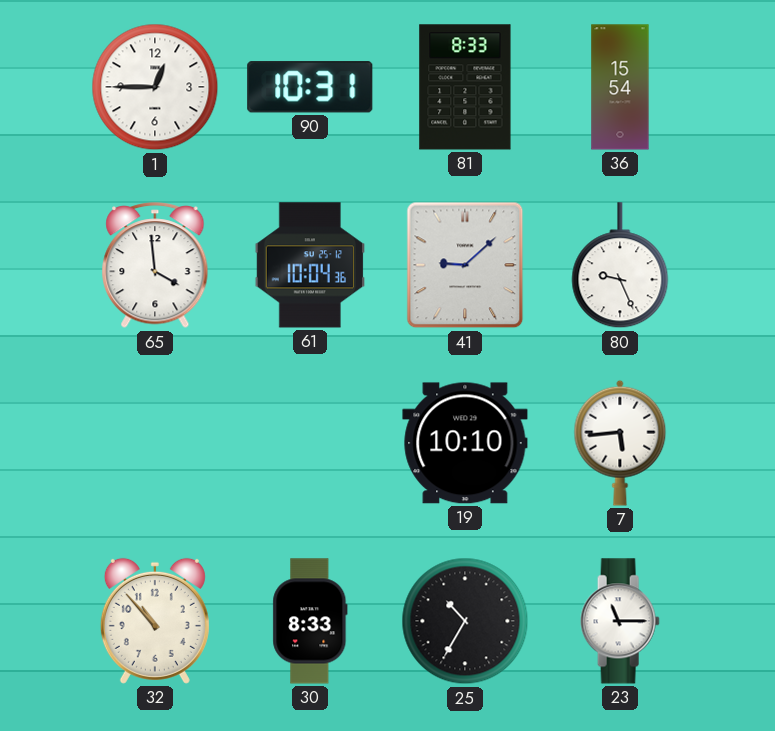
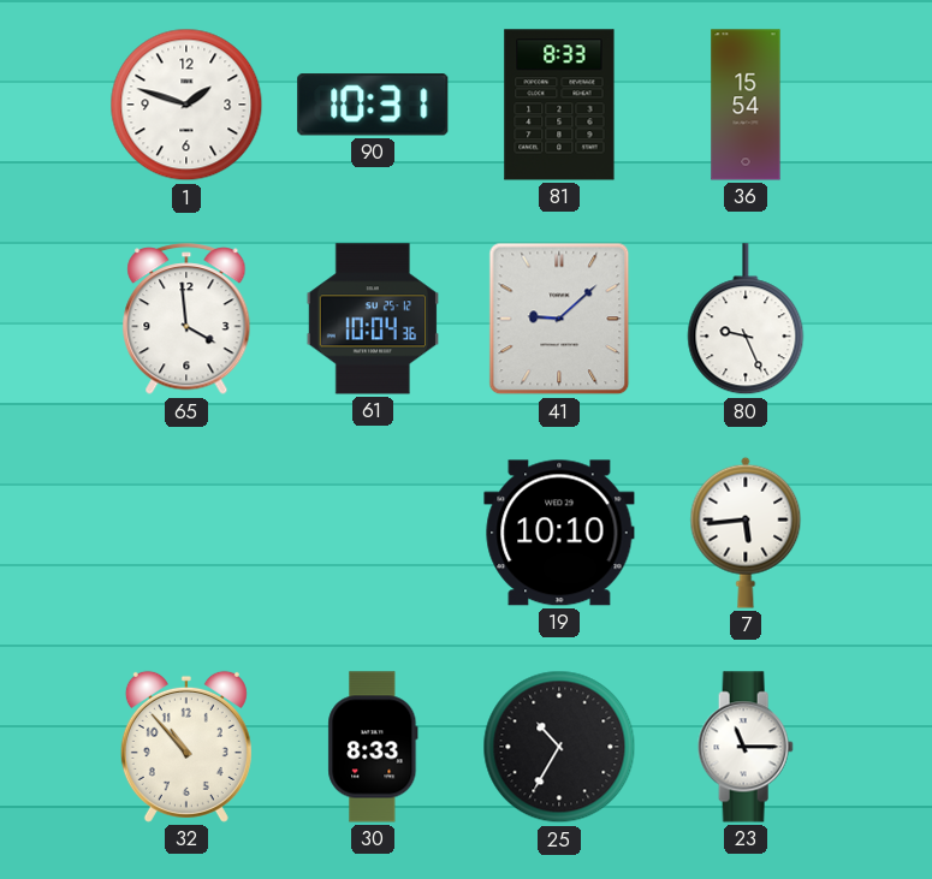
1: 12:45 -> 1:48 (186, 105)
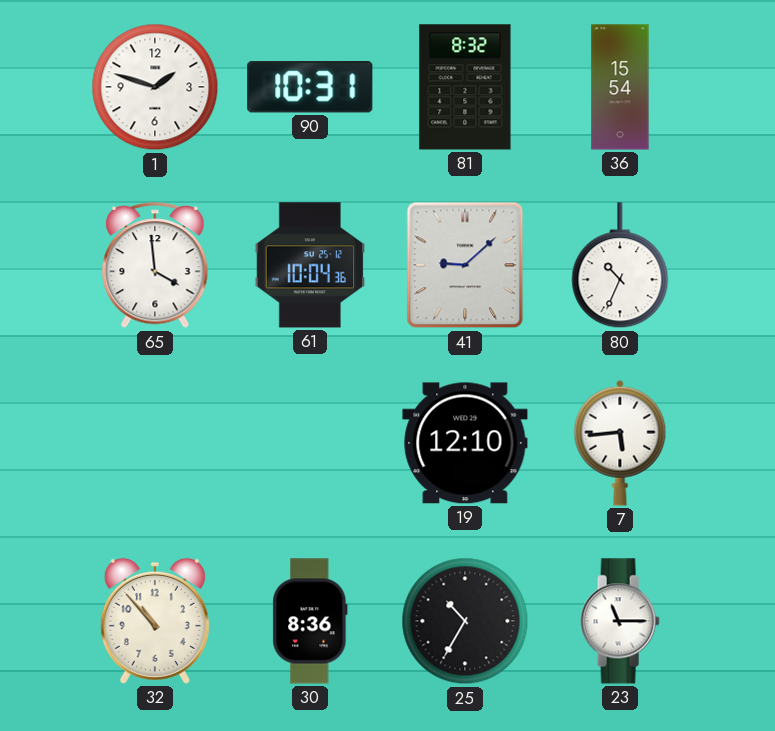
81: 8:33 -> 8:32 (465, 87)
80: 9:26 -> 10:34 (620, 266)
19: 10:10 -> 12:10 (465, 443)
30: 8:33 -> 8:36 (310, 621)
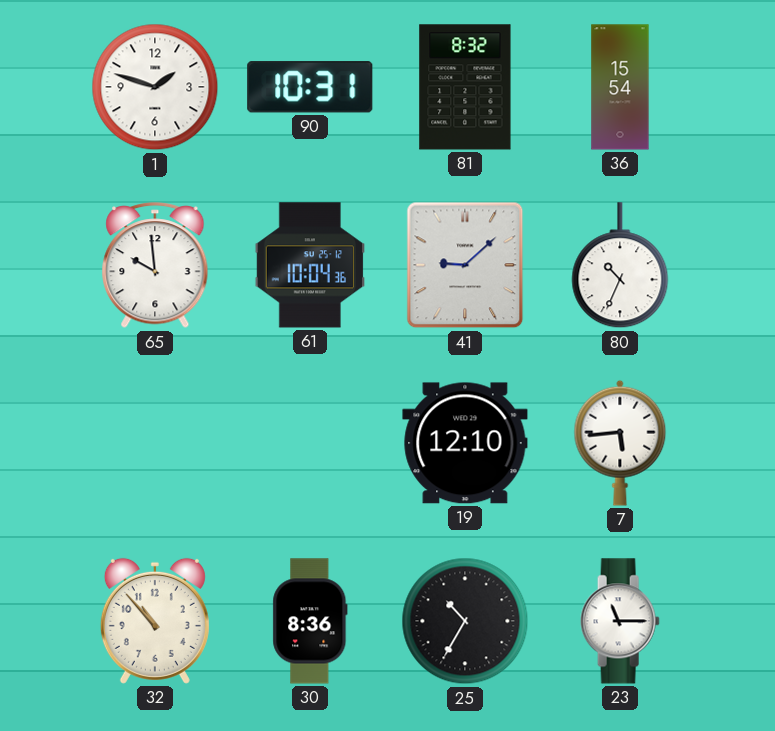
65: 3:59 -> 9:59 (155, 266)
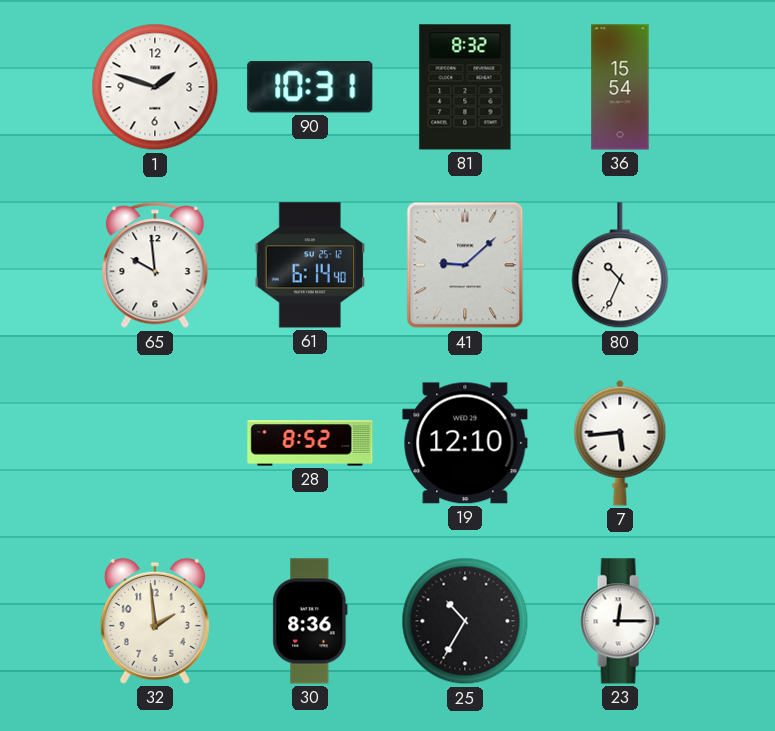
61: 10:04 -> 6:14 (309, 265)
28: none -> 8:52 (310, 443)
32: 10:53 -> 1:59 (155, 621)
23: 11:15 -> 12:15 (620, 621)
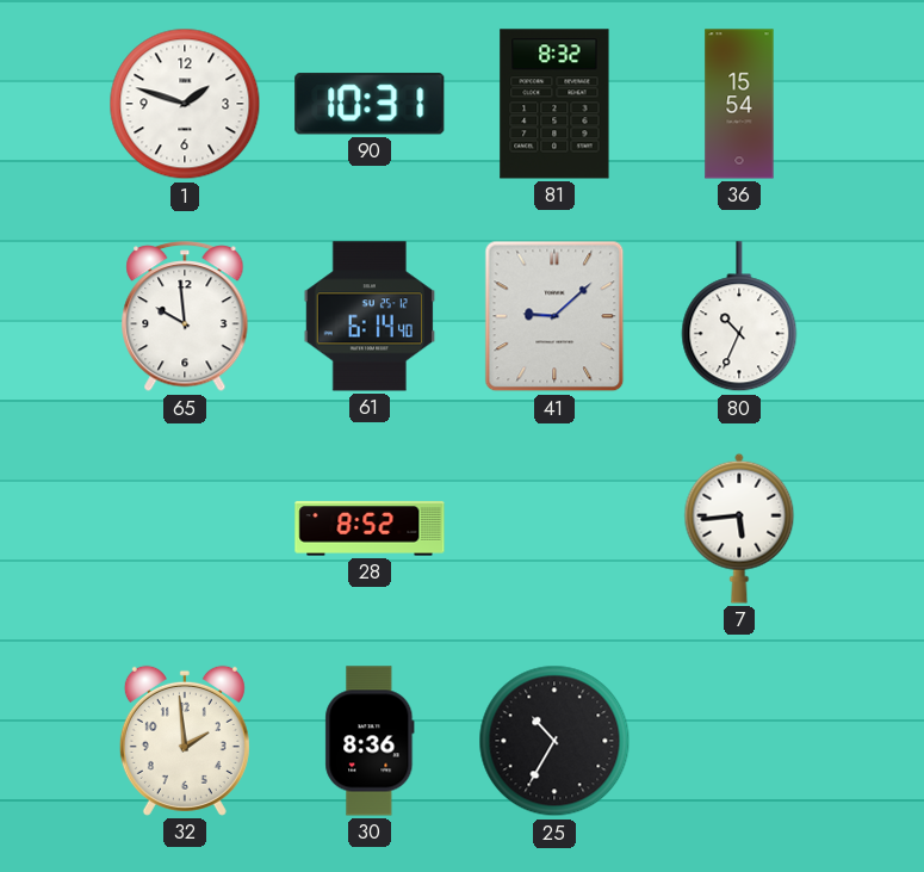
19: 12:10 -> none (465, 443)
23: 12:15 -> none (620, 621)
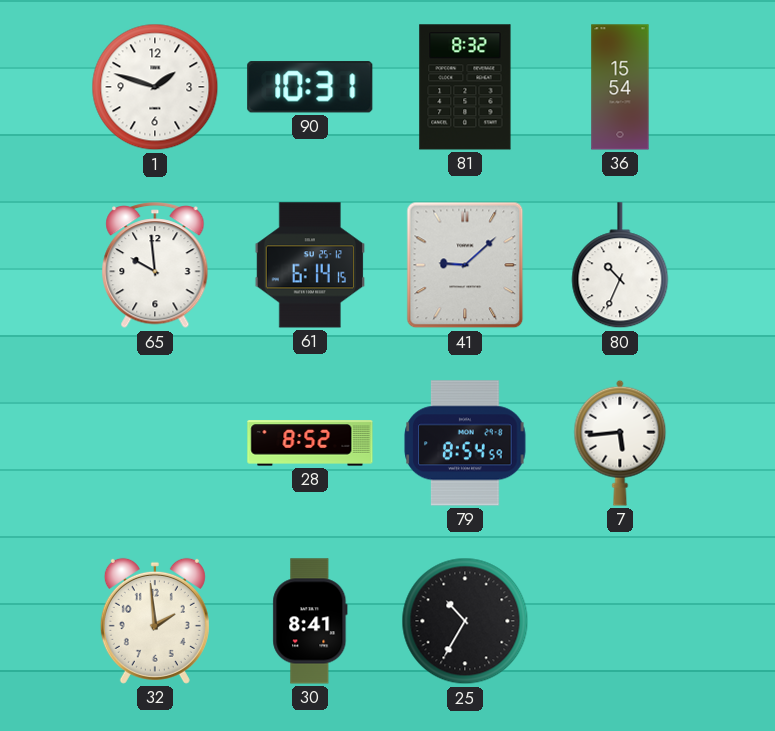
61: 6:14:40 -> 6:14:15 (309, 265)
79: none -> 8:54 (465, 443)
30: 8:36 -> 8:41 (310, 621)
